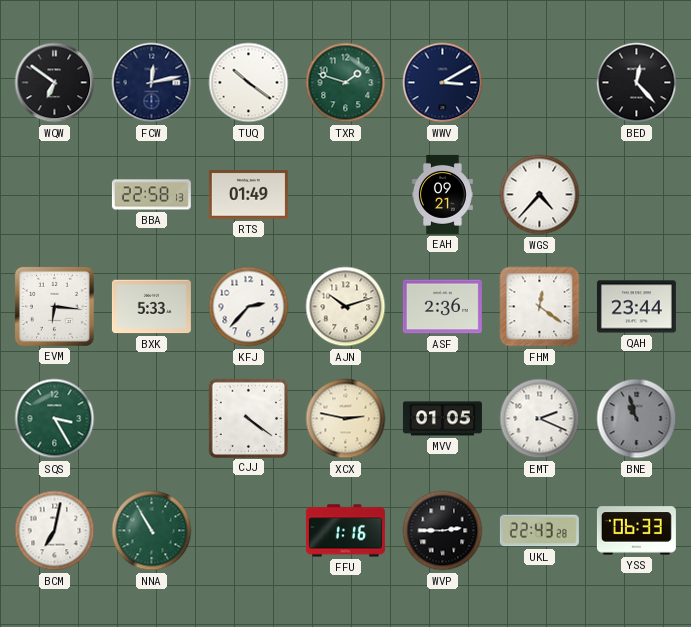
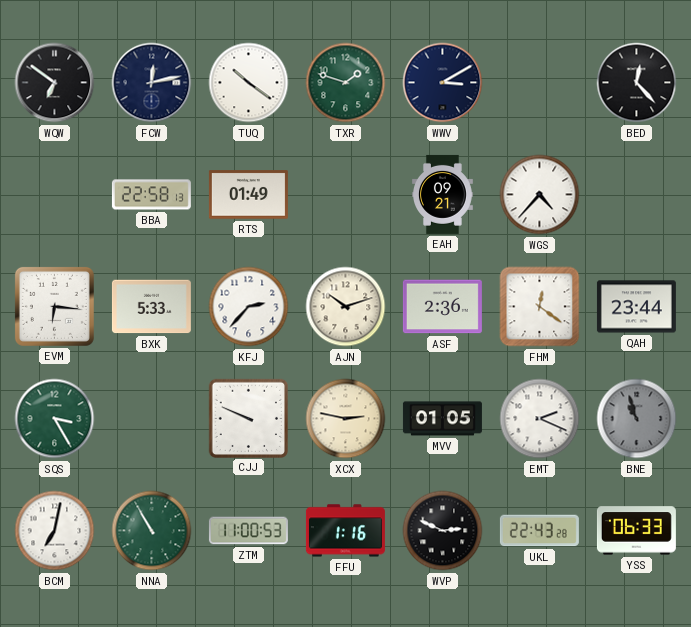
CJJ: 4:21 -> 9:49 (248, 418)
ZTM: none -> 11:00 (248, 531)
WVP: 2:45 -> 2:49 (443, 531)
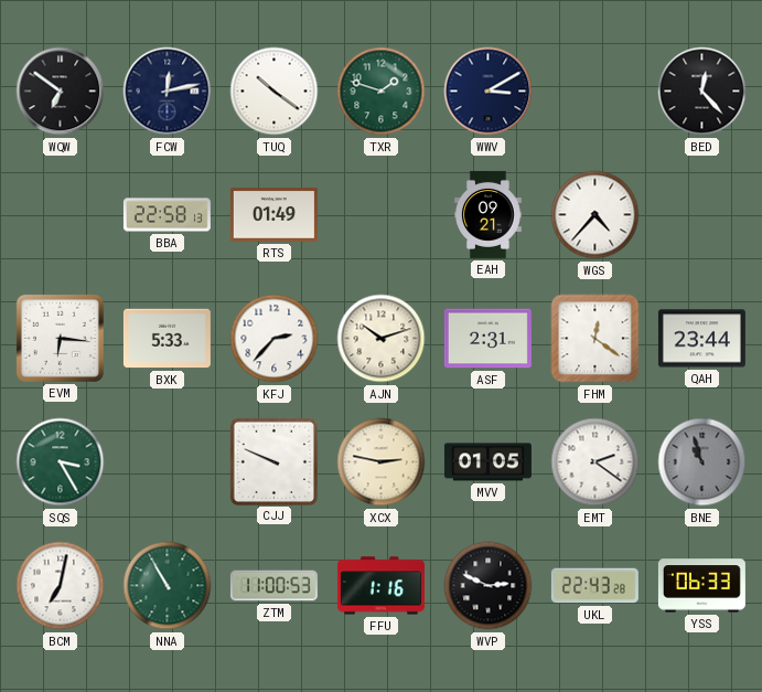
ASF: 2:36 -> 2:31 (487, 339)
EMT: 2:19 -> 2:21 (595, 462)
